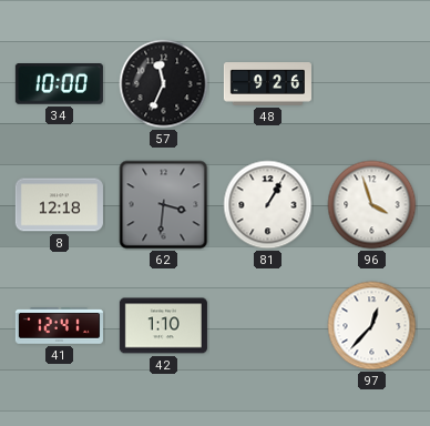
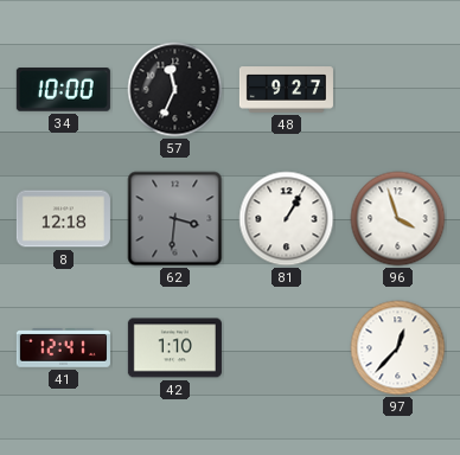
48: 9:26 -> 9:27 (286, 90)
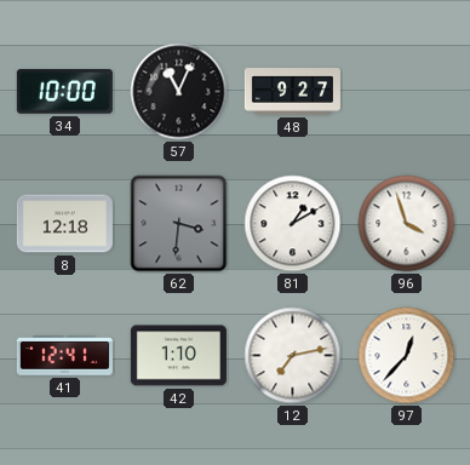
57: 11:34 -> 11:04 (179, 92)
81: 1:05 -> 1:10 (293, 224)
12: none -> 7:13 (293, 356)
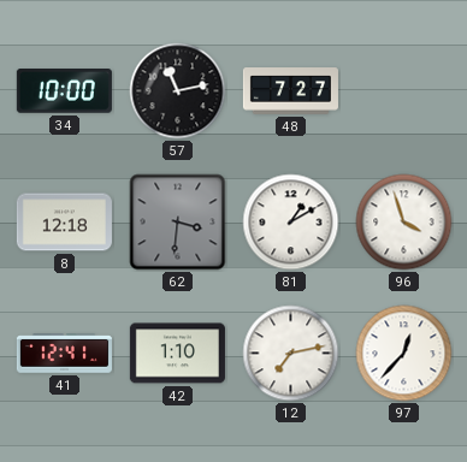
57: 11:04 -> 11:13 (178, 91)
48: 9:27 -> 7:27 (290, 91)
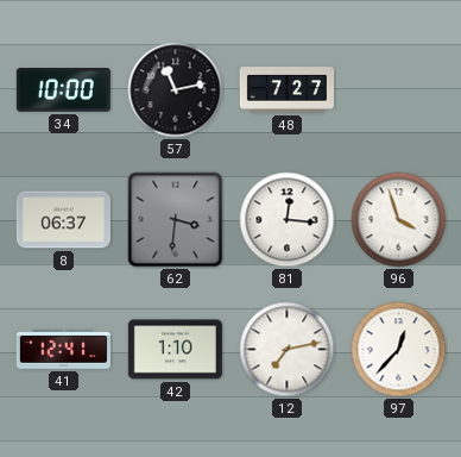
8: 12:18 -> 06:37 (63, 220)
81: 1:10 -> 12:16 (288, 220)
